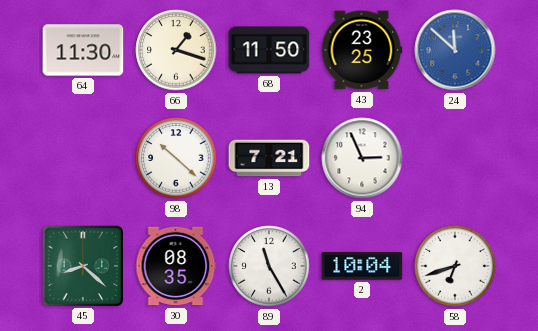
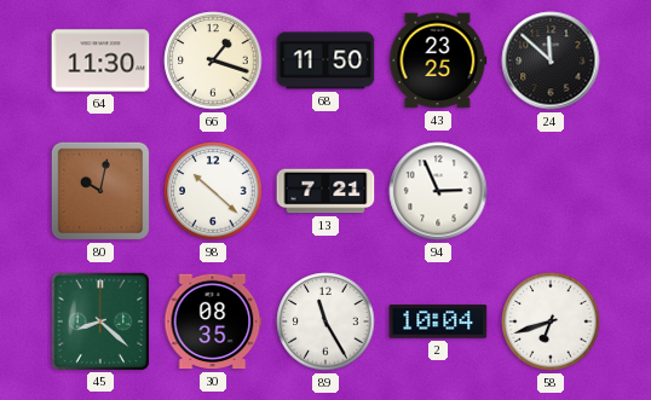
24 dial: blue -> black (551, 60)
80: none -> 10:02 (100, 191)
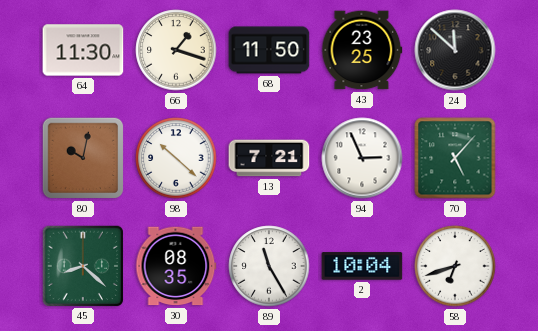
70: none -> 5:07 (455, 158)
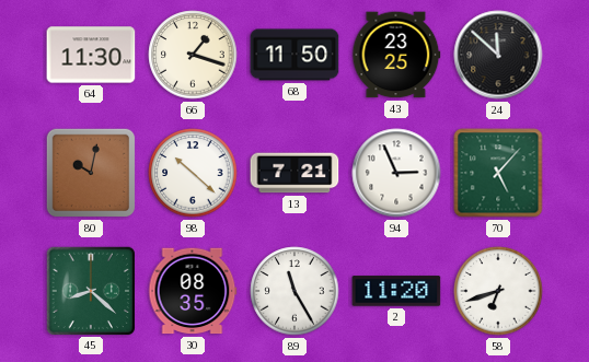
2: 10:04 -> 11:20 (396, 291)
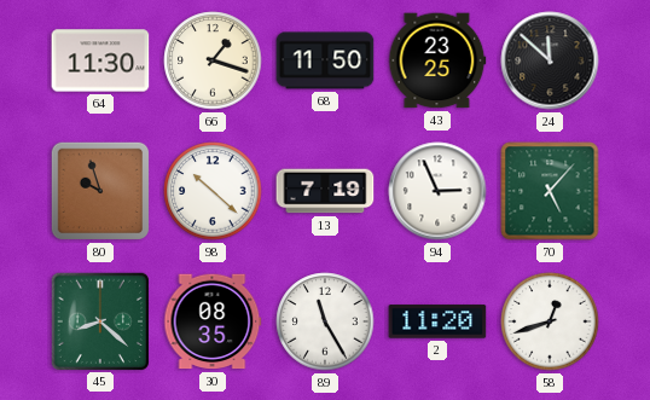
80: 10:02 -> 9:57 (100, 191)
13: 7:21 -> 7:19 (325, 191)
58: 6:42 -> 12:42 (550, 321)
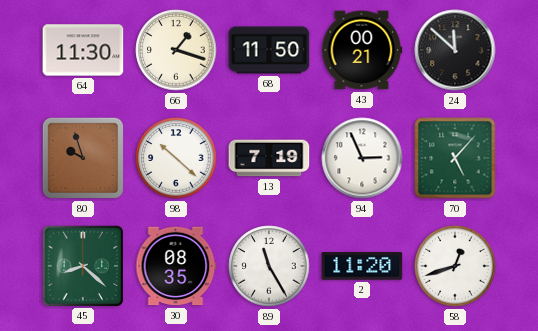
43: 23:25 -> 00:21 (362, 50)
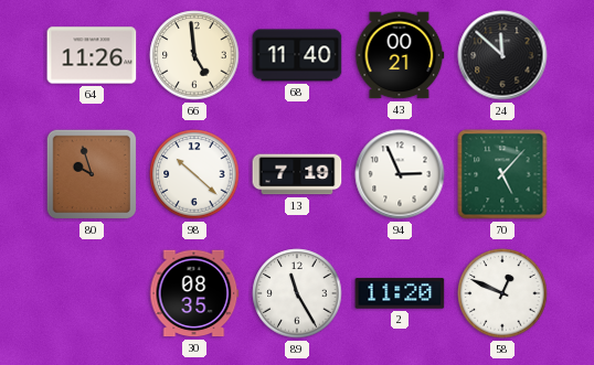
64: 11:30 -> 11:26 (92, 55)
66: 1:18 -> 4:59 (194, 55)
68: 11:50 -> 11:40 (297, 55)
45: 8:22 -> none (82, 265)
58: 12:42 -> 12:49 (502, 293)
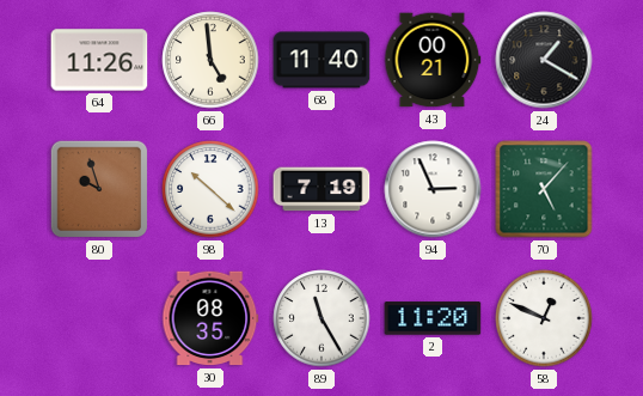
24: 11:52 -> 1:20 (544, 60)
